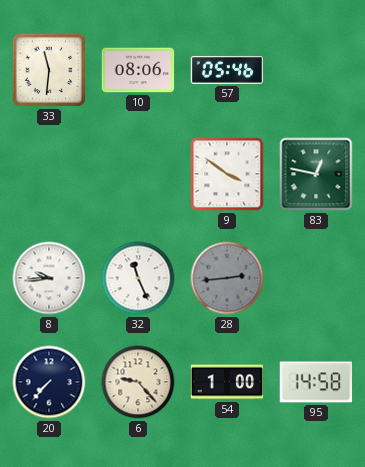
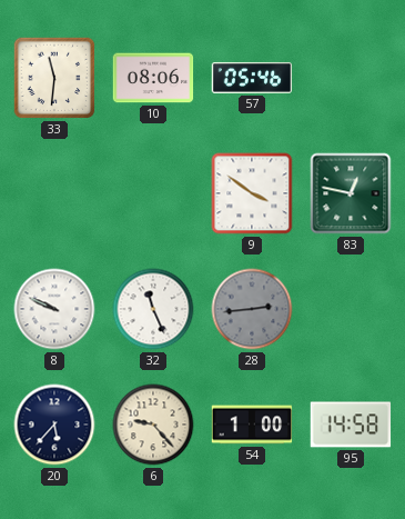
8: 9:44 -> 9:49 (54, 309)
20: 7:37 -> 5:37 (54, 425)
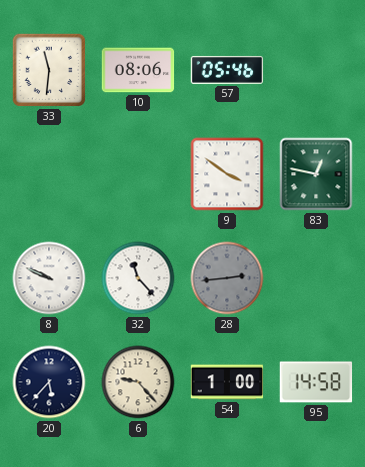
32: 11:26 -> 11:23 (138, 278)
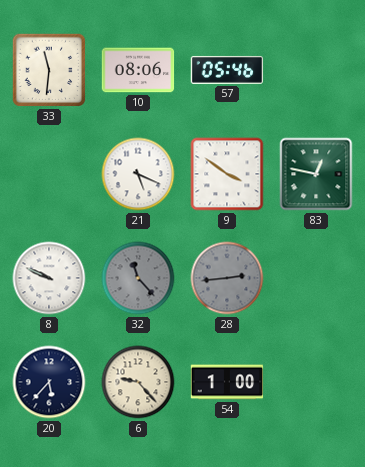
21: none -> 5:19 (138, 174)
32 dial: white -> grey (138, 278)
95: 14:58 -> none (316, 382)
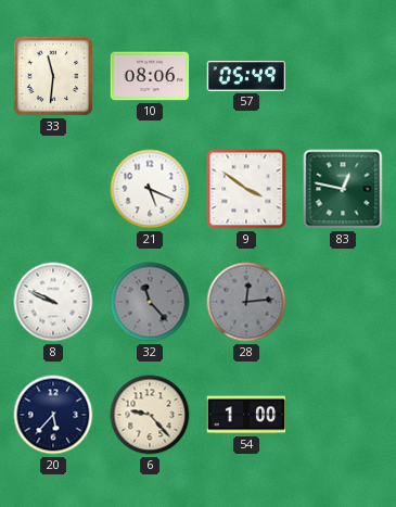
57: 05:46 -> 05:49 (246, 76)
28: 2:44 -> 12:14 (246, 302)
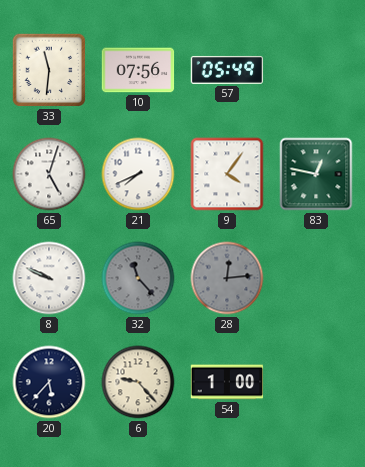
10: 08:06 -> 07:56 (138, 70)
65: none -> 5:03 (49, 174)
21: 5:19 -> 7:41 (138, 174)
9: 3:51 -> 4:06 (227, 174)
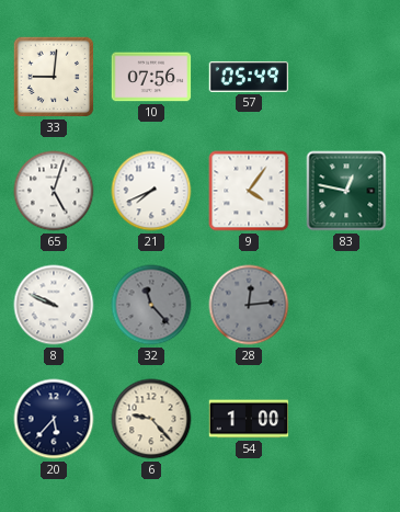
33: 11:31 -> 9:01 (54, 77)
